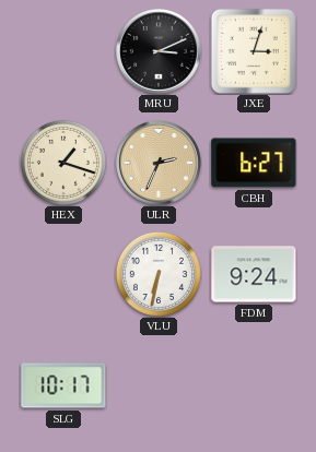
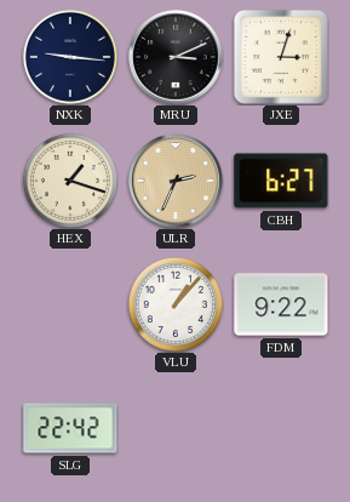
NXK: none -> 9:16 (70, 57)
VLU: 6:32 -> 1:07 (176, 304)
FDM: 9:24 -> 9:22 (281, 304)
SLG: 10:17 -> 22:42 (70, 428)
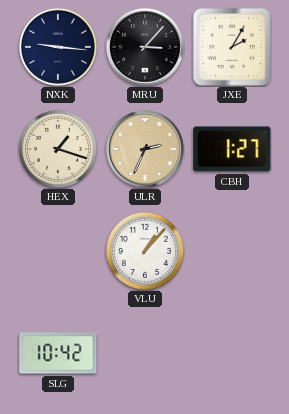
MRU: 3:11 -> 3:07 (146, 48)
JXE: 3:03 -> 2:05 (232, 47)
CBH: 6:27 -> 1:27 (232, 149)
FDM: 9:22 -> none (281, 304)
SLG: 22:42 -> 10:42 (58, 353)
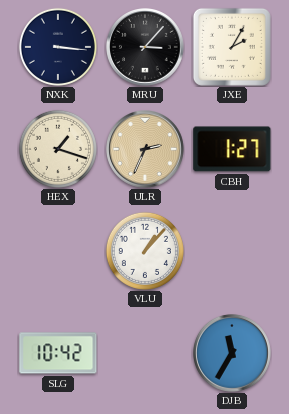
NXK: 9:16 -> 3:16 (58, 47)
DJB: none -> 11:35 (233, 354)
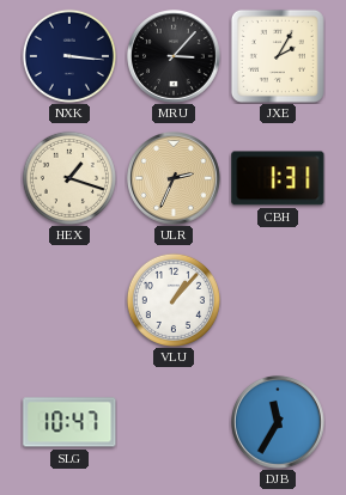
CBH: 1:27 -> 1:31 (278, 178)
SLG: 10:42 -> 10:47 (69, 422)
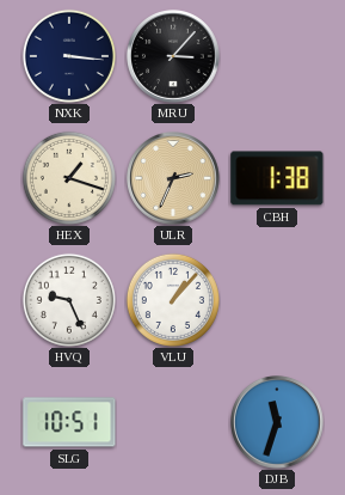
JXE: 2:05 -> none (278, 56)
CBH: 1:31 -> 1:38 (277, 178)
HVQ: none -> 9:26 (69, 300)
SLG: 10:47 -> 10:51 (69, 422)
DJB: 11:35 -> 11:33 (278, 423)
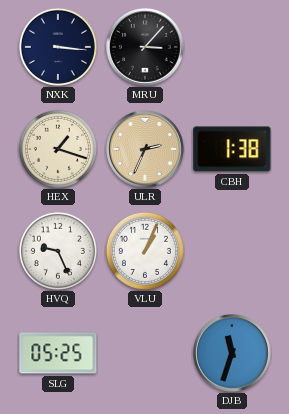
VLU: 1:07 -> 1:04 (145, 251)
SLG: 10:51 -> 05:25 (58, 353)
